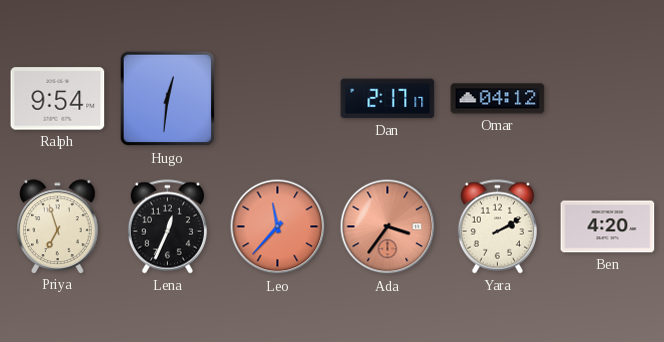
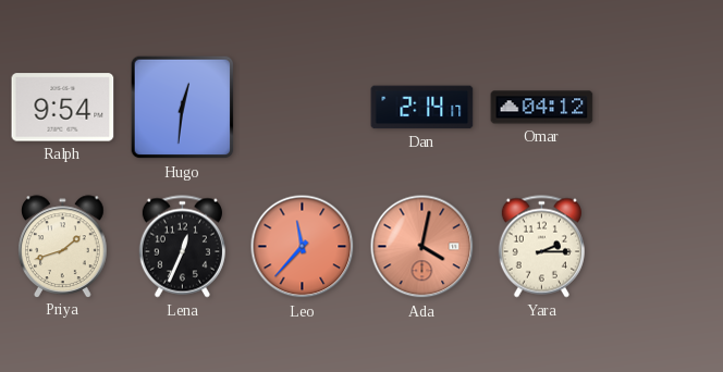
Dan: 2:17 -> 2:14 (422, 108)
Priya: 6:57 -> 1:42 (63, 246)
Ada: 3:36 -> 4:02 (422, 247)
Yara: 2:10 -> 2:15 (541, 247)
Ben: 4:20 -> none (608, 227)
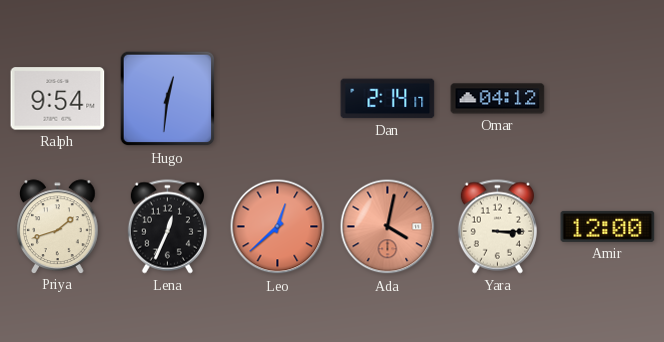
Leo: 11:37 -> 12:38 (278, 227)
Yara: 2:15 -> 3:15 (497, 227)
Amir: none -> 12:00 (608, 226)
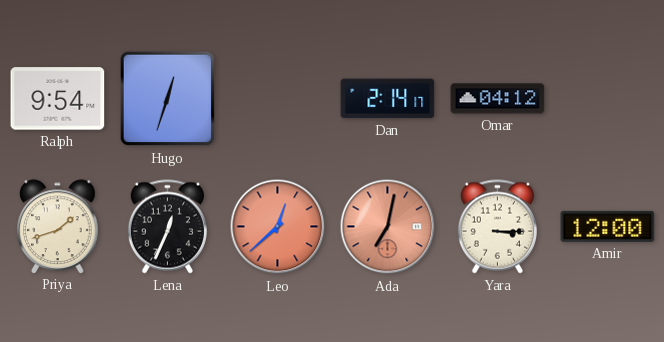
Hugo: 12:31 -> 12:33 (168, 99)
Ada: 4:02 -> 7:02 (388, 227)
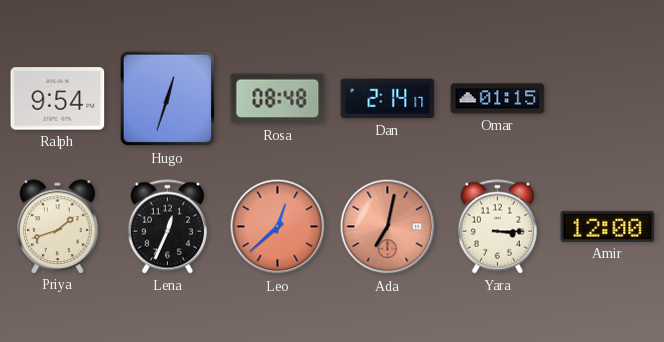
Rosa: none -> 08:48 (278, 99)
Omar: 04:12 -> 01:15 (498, 99)
